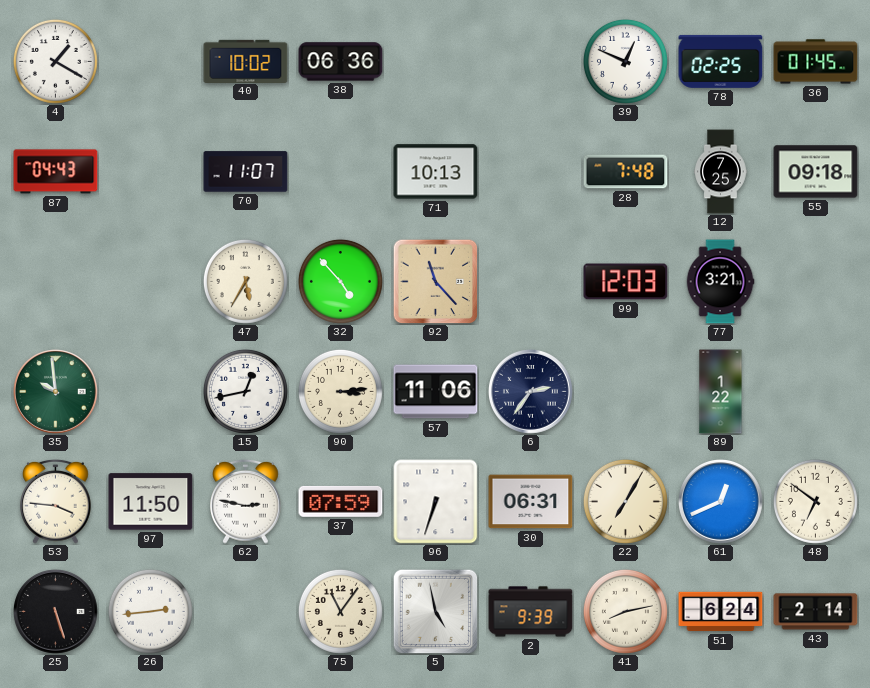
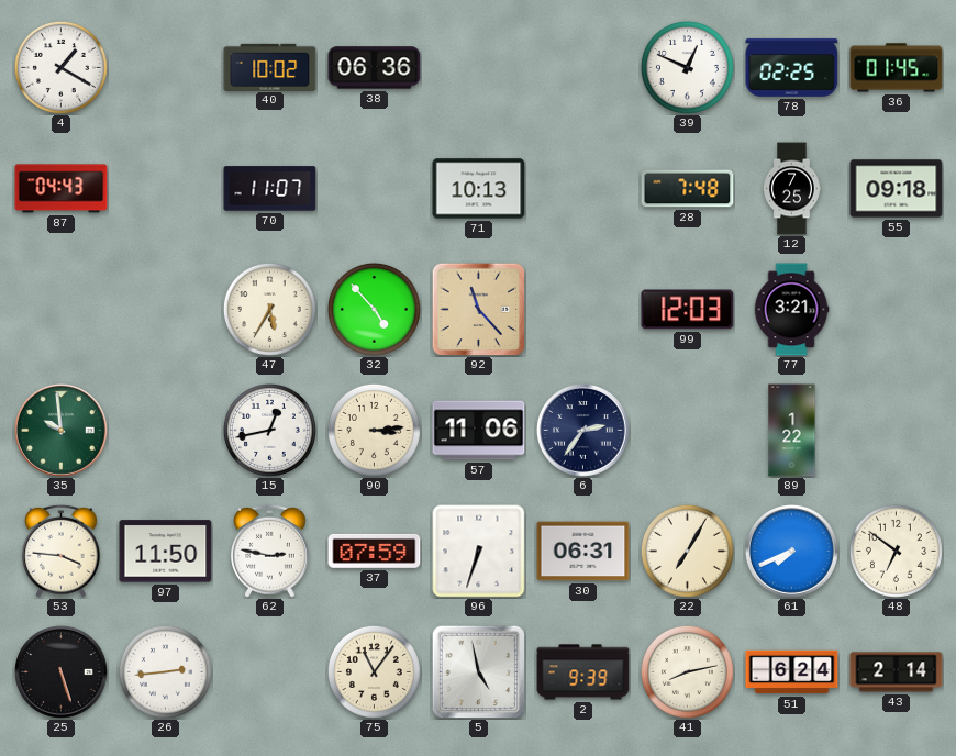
61: 12:41 -> 7:41 (792, 552)
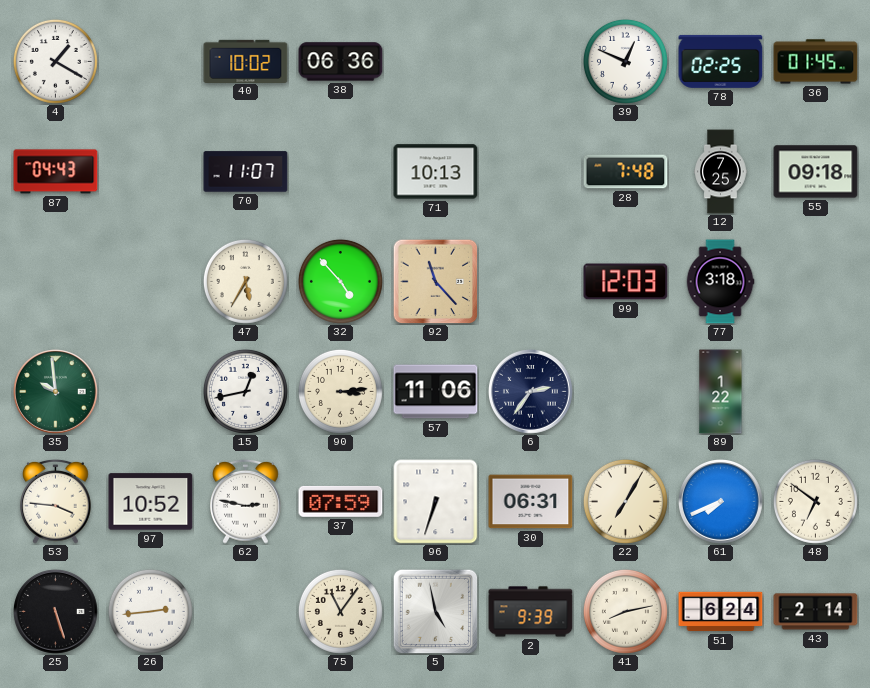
77: 3:21 -> 3:18 (720, 282)
97: 11:50 -> 10:52 (151, 502)
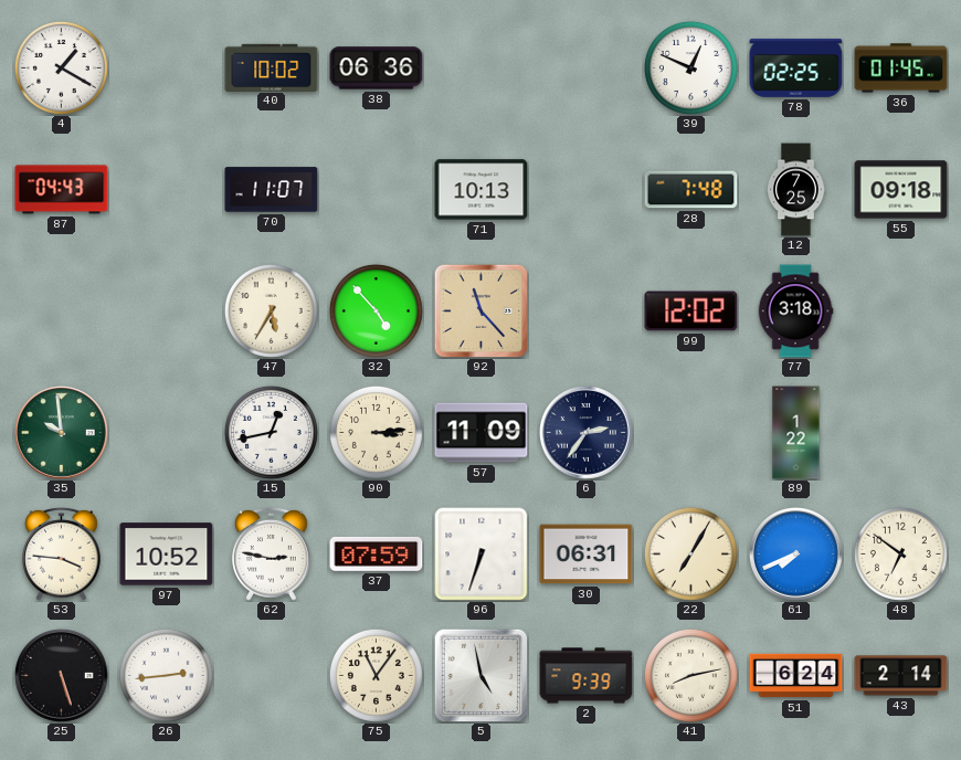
99: 12:03 -> 12:02 (691, 312)
57: 11:06 -> 11:09 (482, 433)
